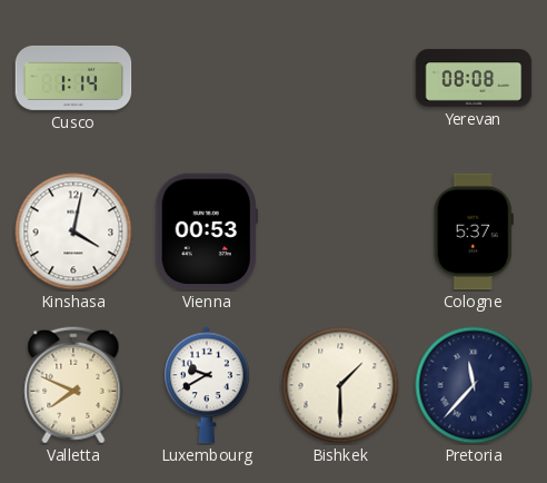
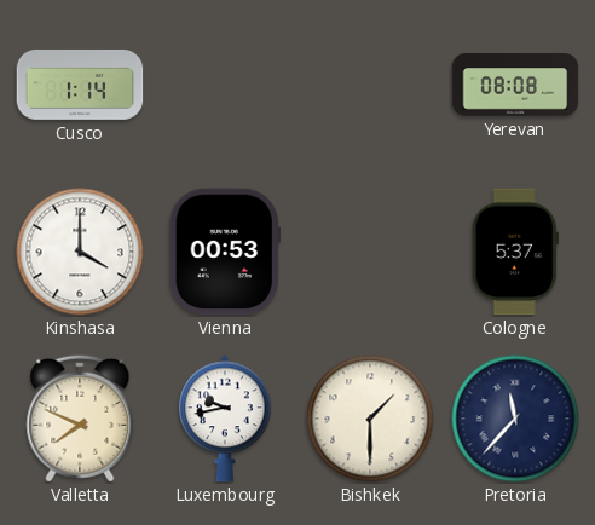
Kinshasa: 4:02 -> 4:00 (80, 252)
Luxembourg: 9:40 -> 9:43 (225, 419)
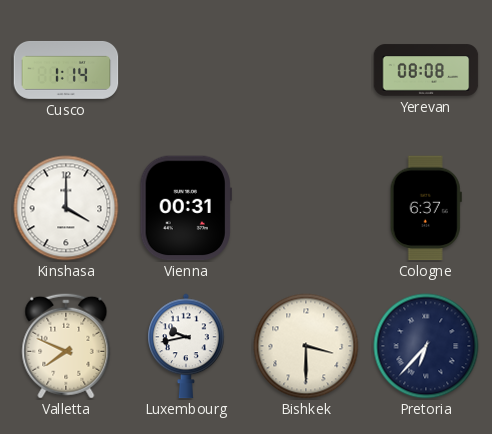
Vienna: 00:53 -> 00:31 (186, 208)
Cologne: 5:37 -> 6:37 (426, 208)
Bishkek: 1:30 -> 3:30 (306, 346)
Pretoria: 11:37 -> 6:37 (426, 346)
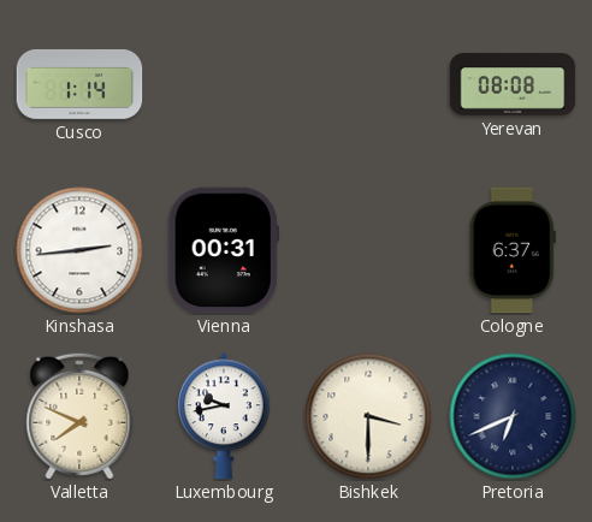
Kinshasa: 4:00 -> 2:44 (79, 250)
Pretoria: 6:37 -> 6:41 (513, 416)
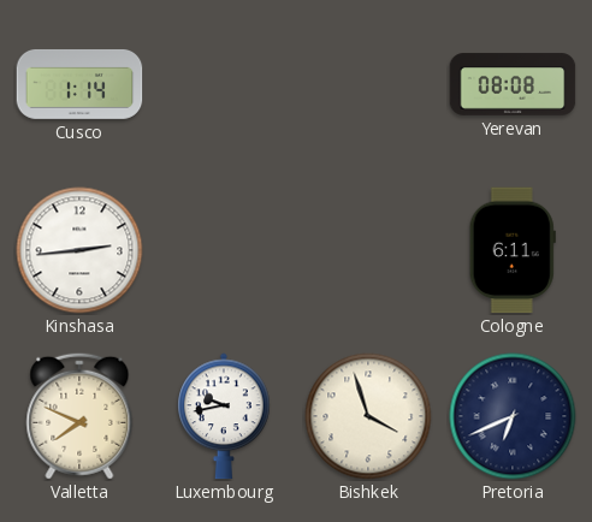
Vienna: 00:31 -> none (224, 250)
Cologne: 6:37 -> 6:11 (513, 250)
Bishkek: 3:30 -> 3:57 (368, 416)
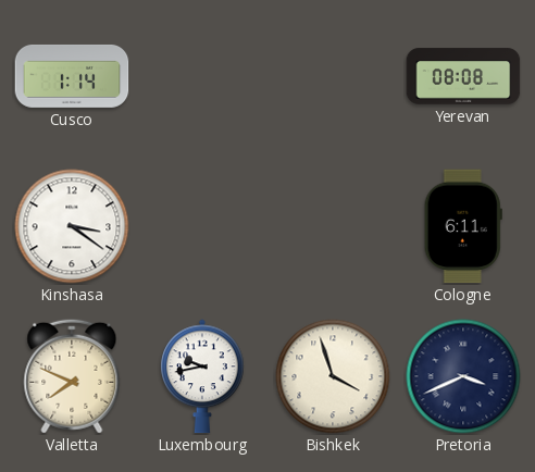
Kinshasa: 2:44 -> 3:21 (72, 226)
Pretoria: 6:41 -> 3:41 (463, 376)
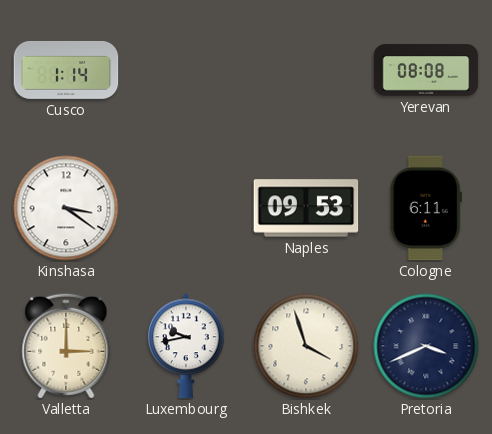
Naples: none -> 09:53 (306, 208)
Valletta: 7:49 -> 3:00 (66, 346)
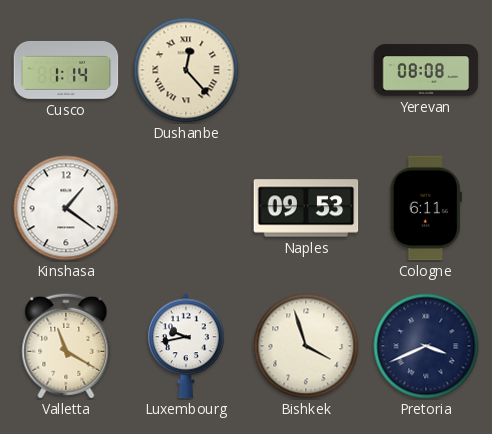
Dushanbe: none -> 12:23 (186, 70)
Kinshasa: 3:21 -> 1:21 (66, 208)
Valletta: 3:00 -> 11:20 (66, 346)
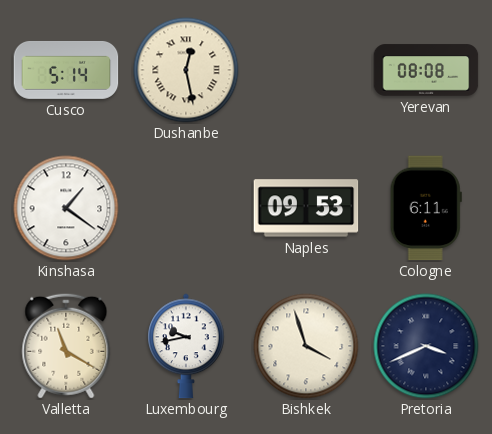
Cusco: 1:14 -> 5:14 (66, 70)
Dushanbe: 12:23 -> 12:28 (186, 70)
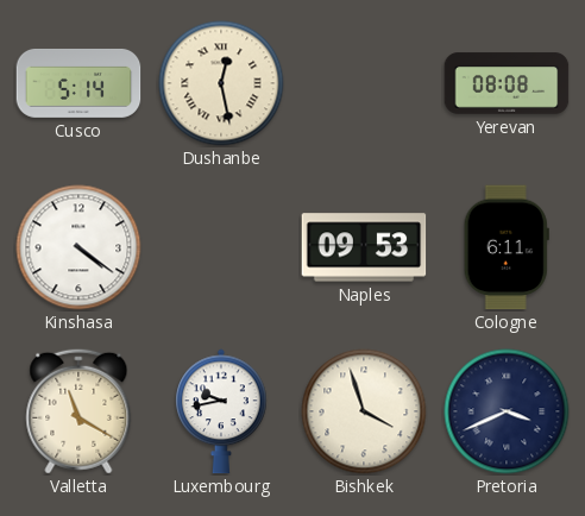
Kinshasa: 1:21 -> 4:21 (78, 247)
